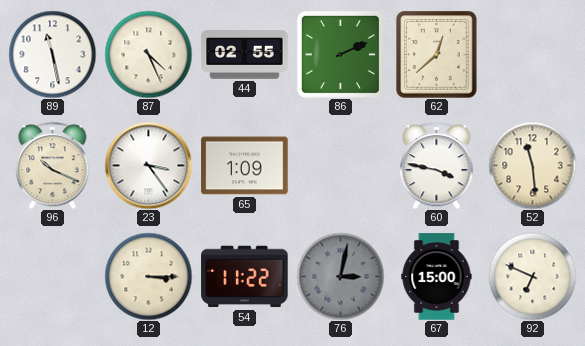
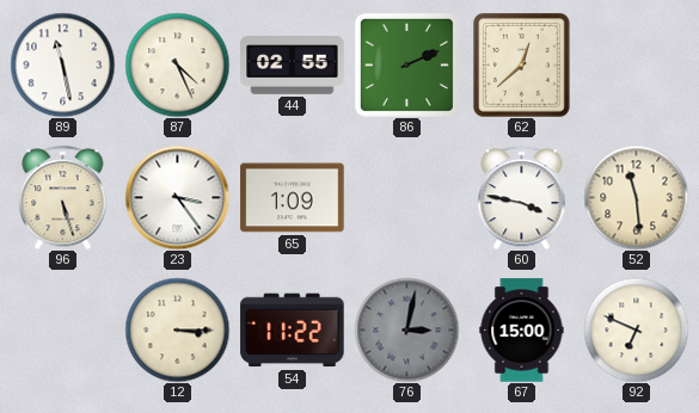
96: 10:19 -> 5:27 (63, 197)
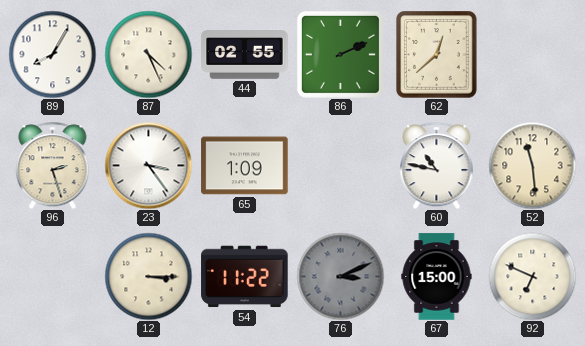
89: 11:28 -> 8:05 (52, 54)
96: 5:27 -> 2:27 (53, 165)
60: 3:47 -> 10:47 (437, 165)
76: 3:02 -> 3:11 (340, 276)
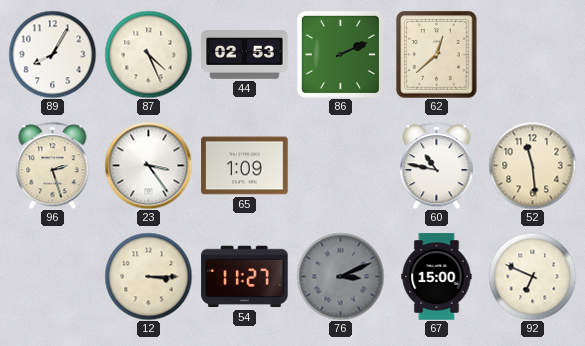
44: 02:55 -> 02:53 (245, 55)
54: 11:22 -> 11:27 (245, 277)
